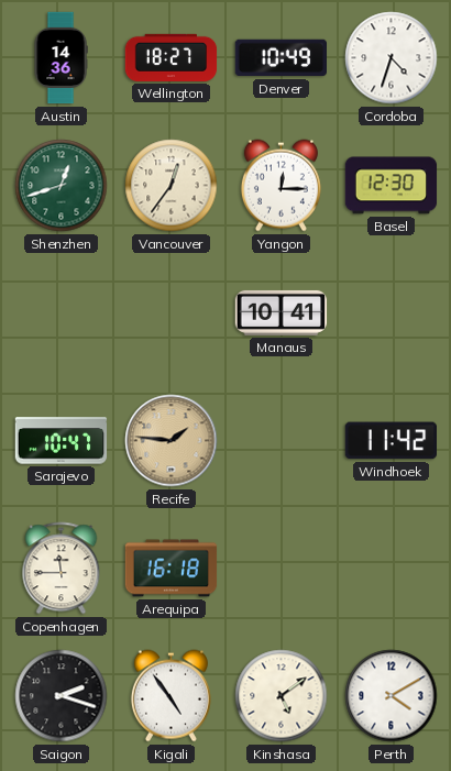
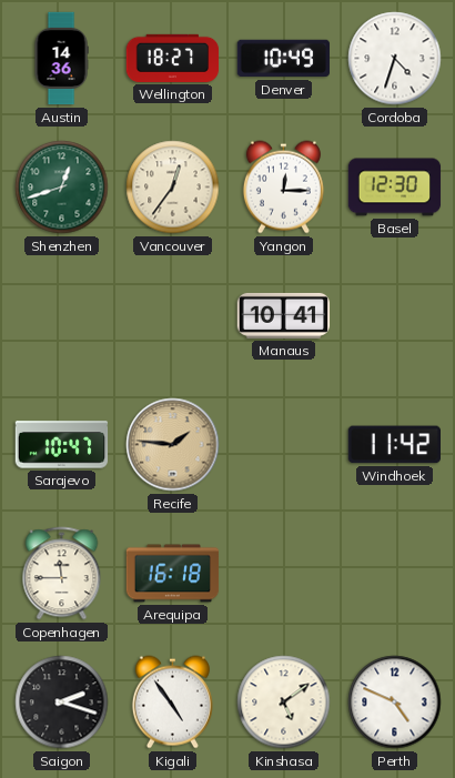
Perth: 4:10 -> 4:49 (395, 703)
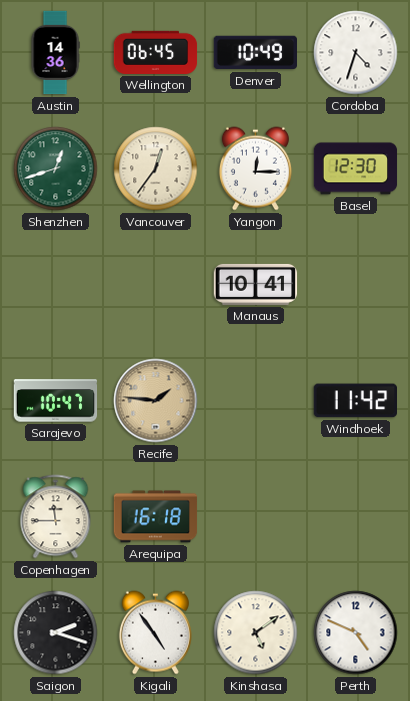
Wellington: 18:27 -> 06:45 (156, 52)
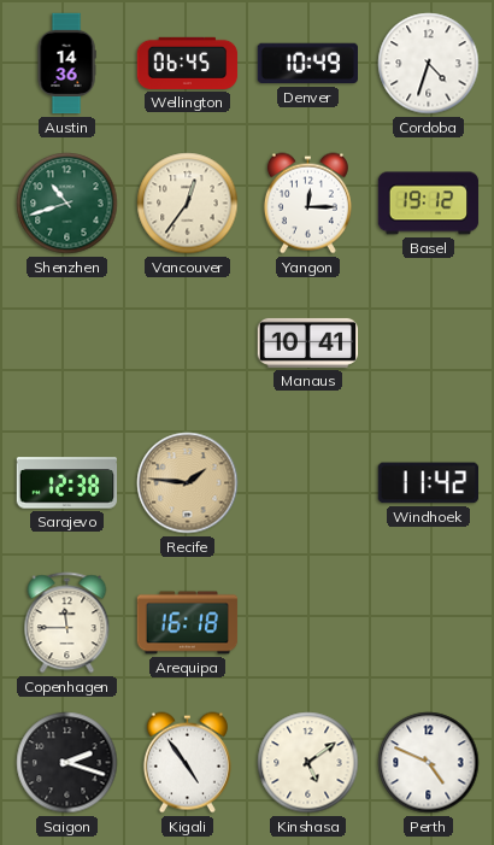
Shenzhen: 12:42 -> 10:42 (67, 204)
Basel: 12:30 -> 19:12 (429, 204)
Sarajevo: 10:47 -> 12:38 (67, 483)
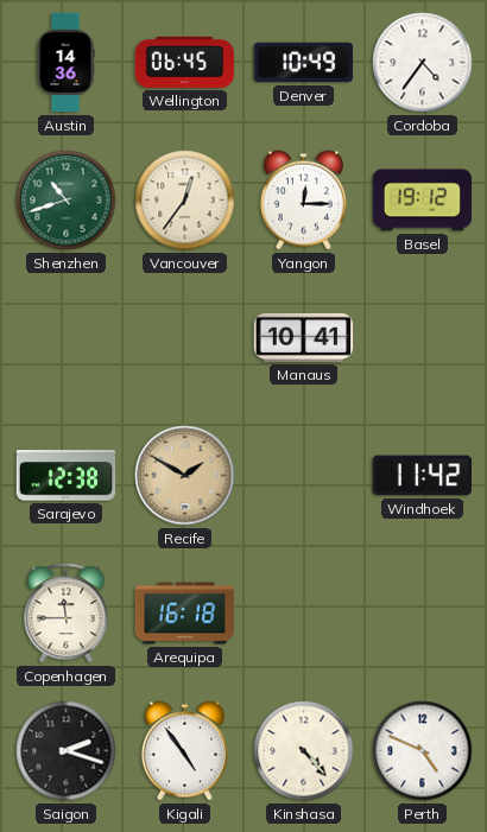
Cordoba: 4:33 -> 4:36 (423, 63)
Recife: 1:46 -> 1:50 (185, 476)
Kinshasa: 5:09 -> 4:23 (304, 751)
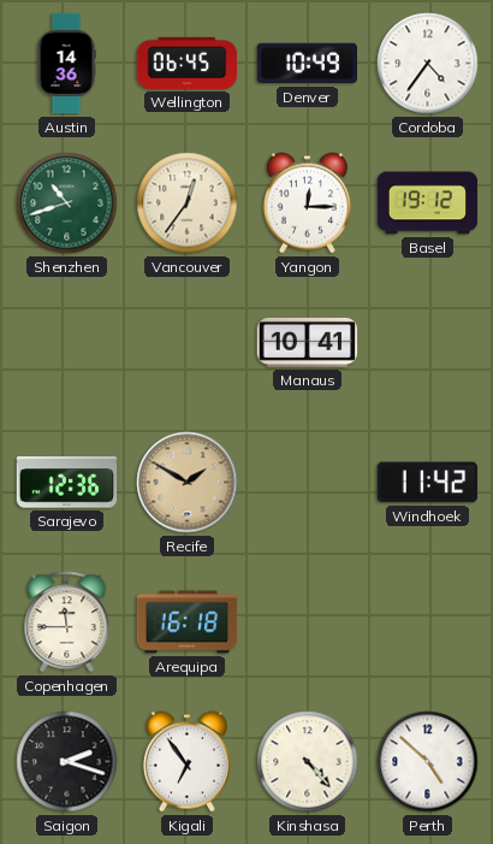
Sarajevo: 12:38 -> 12:36 (67, 483)
Kigali: 4:54 -> 6:54 (186, 762)
Perth: 4:49 -> 4:52 (428, 762)
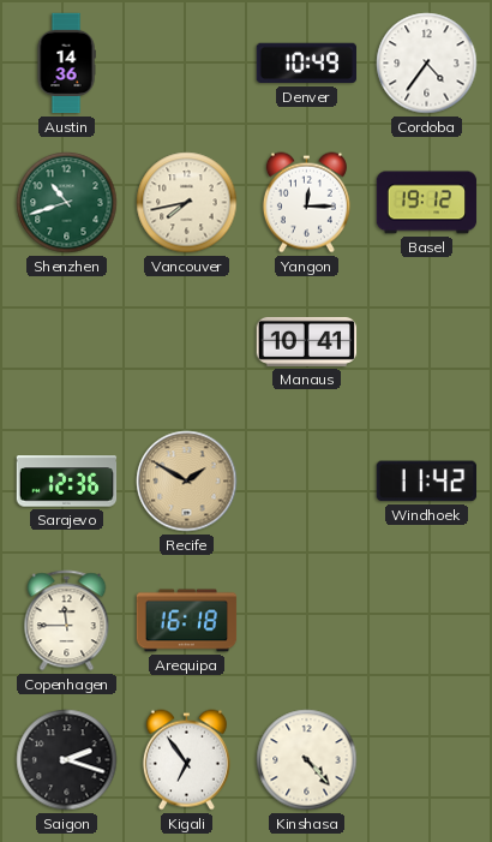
Wellington: 06:45 -> none (188, 63)
Vancouver: 12:36 -> 7:43 (187, 203)
Perth: 4:52 -> none (428, 762)
